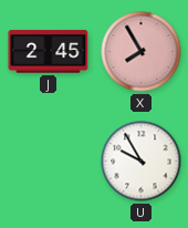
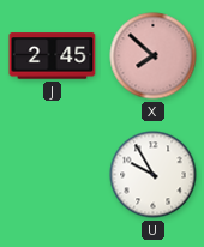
X: 7:55 -> 7:52 (154, 56)
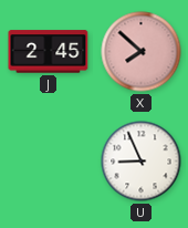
U: 9:55 -> 8:56 (142, 162)
